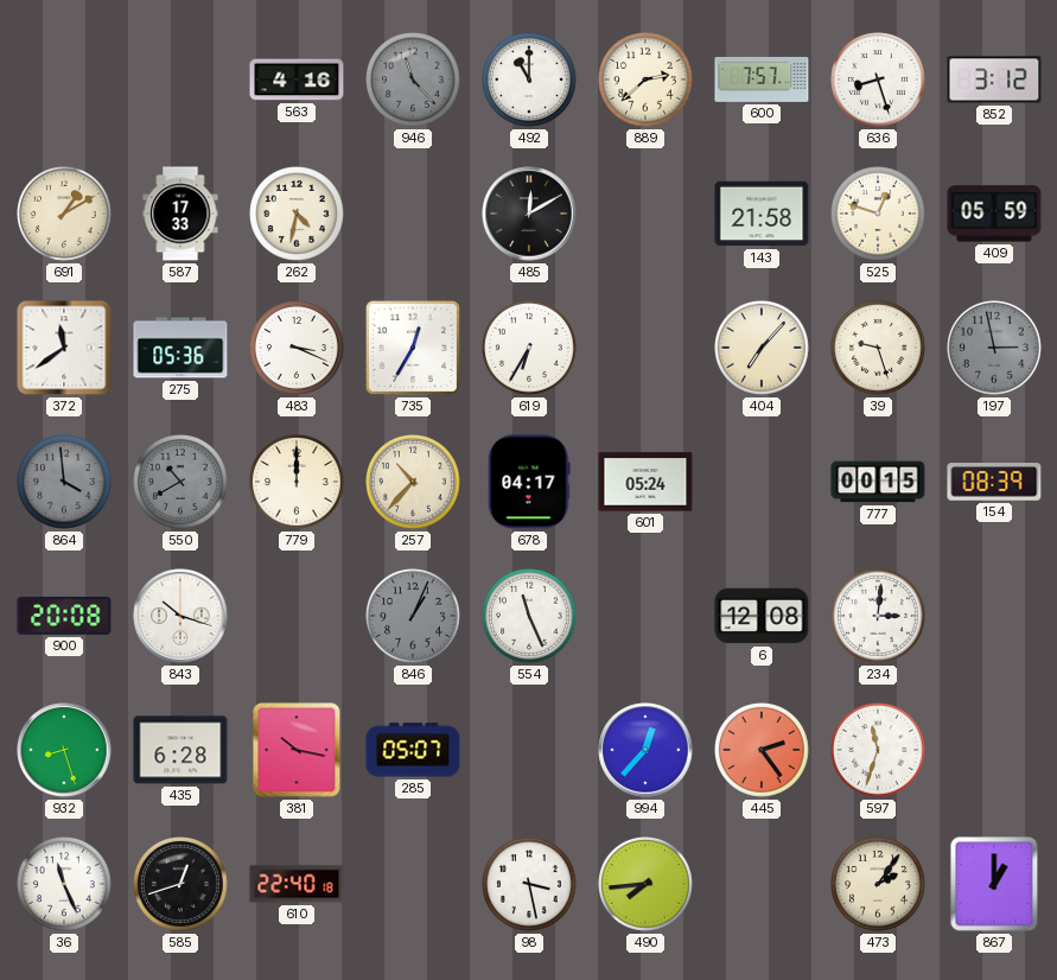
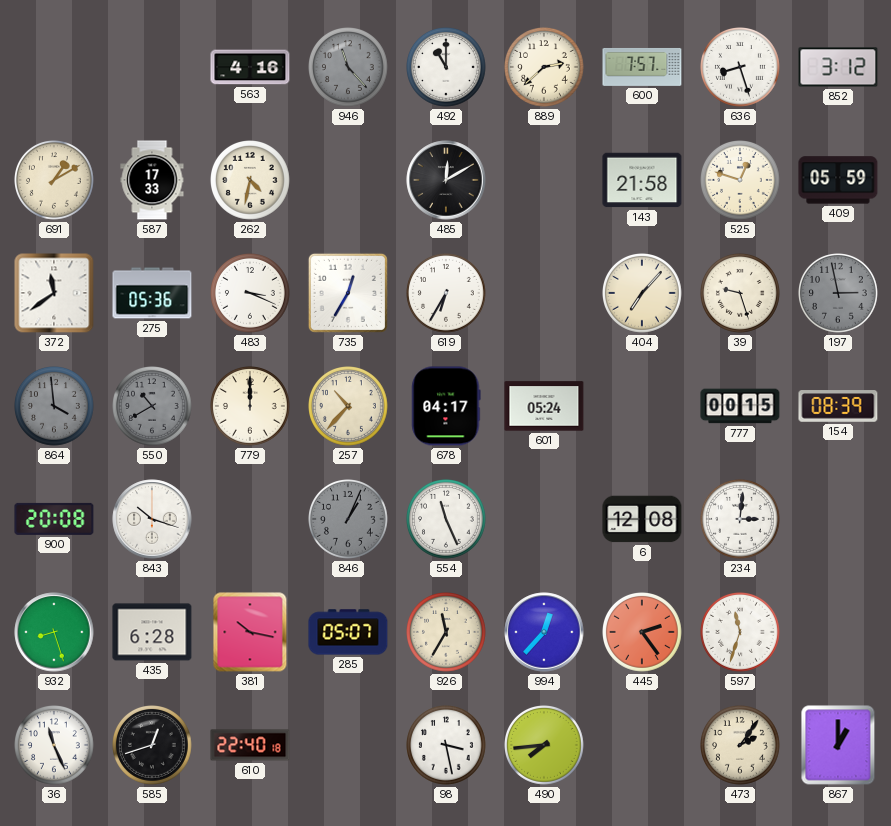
926: none -> 11:35 (447, 633)
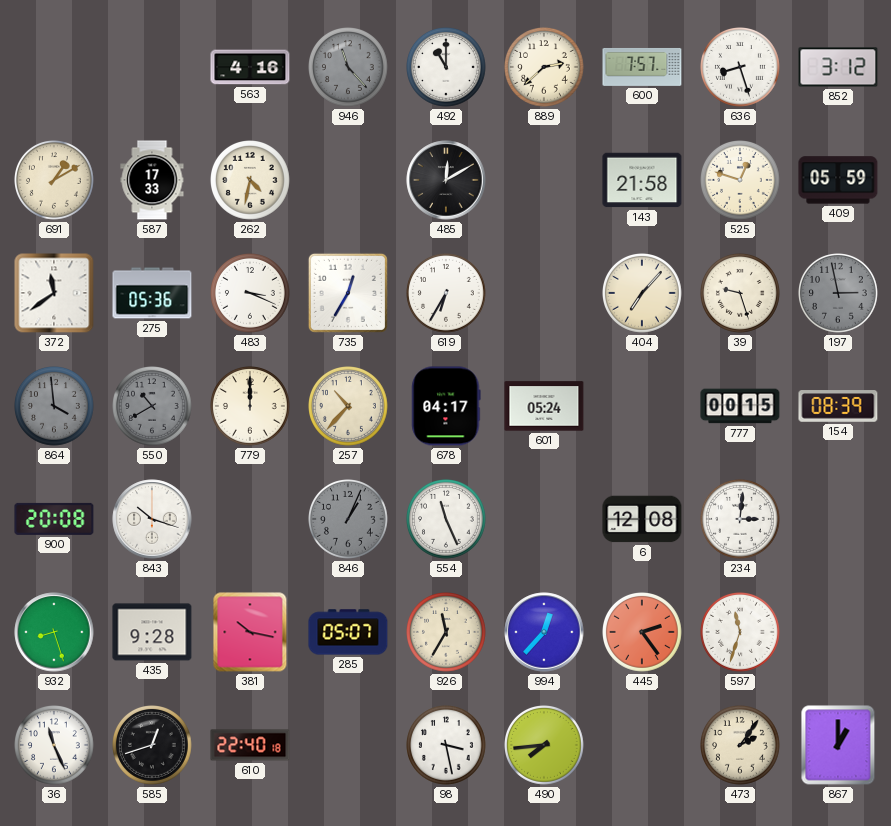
435: 6:28 -> 9:28 (152, 632)
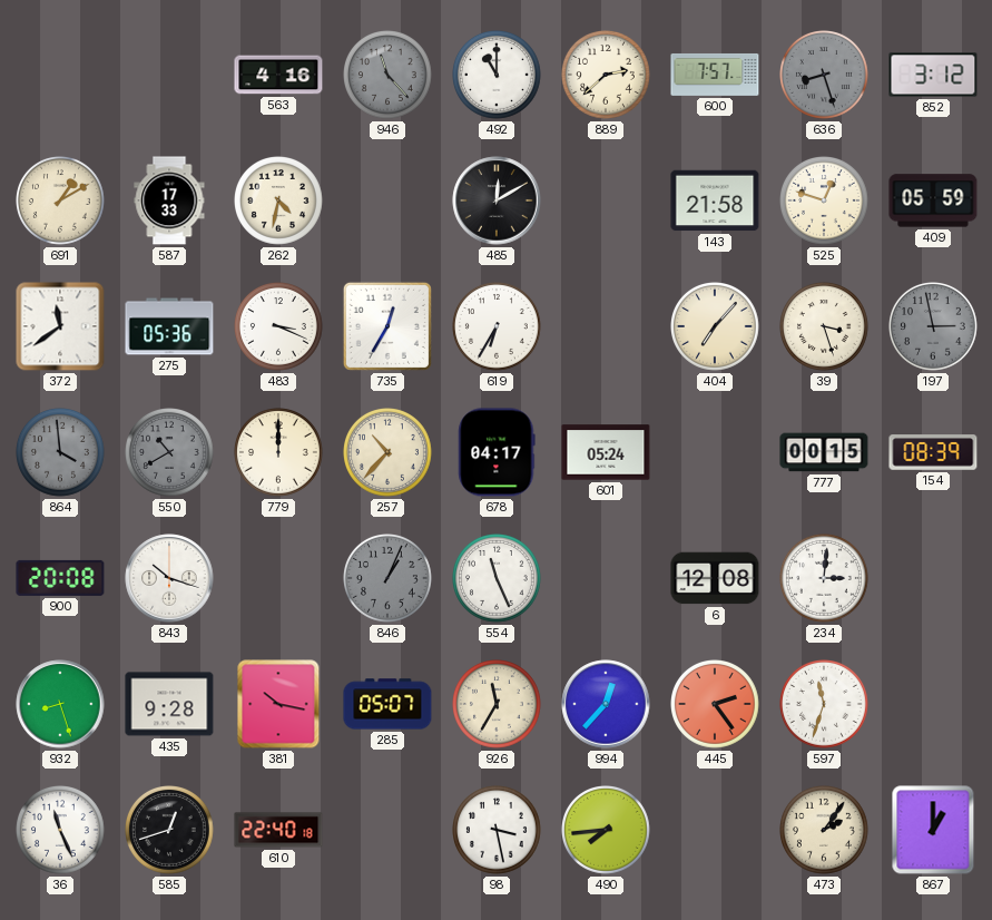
636 dial: white -> grey (825, 76)
39: 9:27 -> 3:27 (825, 327)
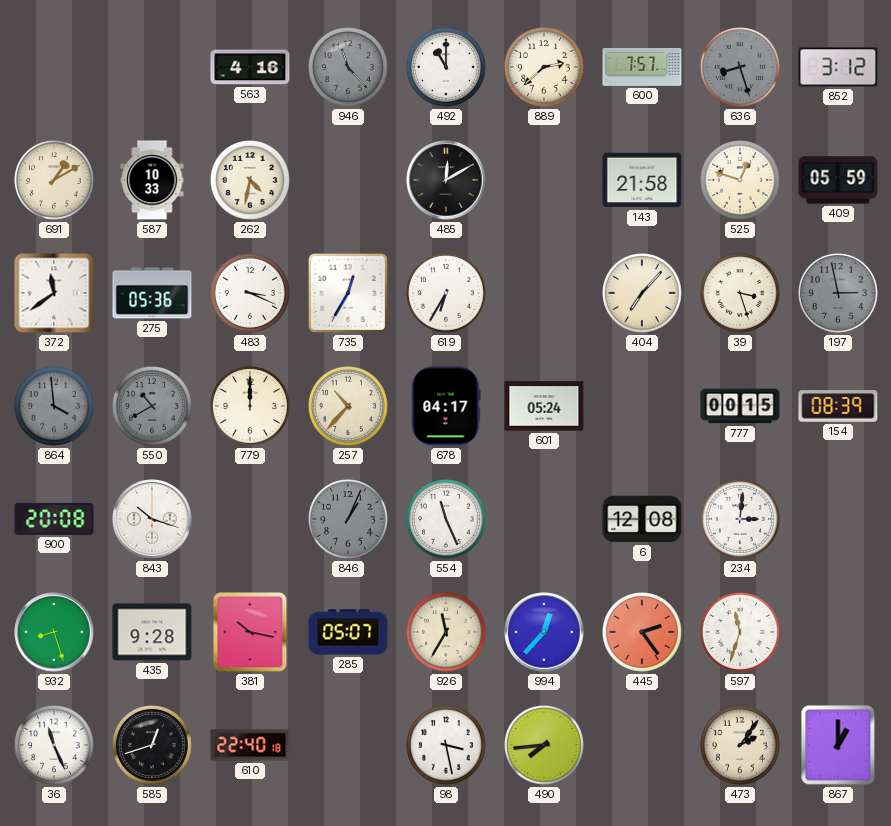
587: 17:33 -> 10:33 (152, 180)
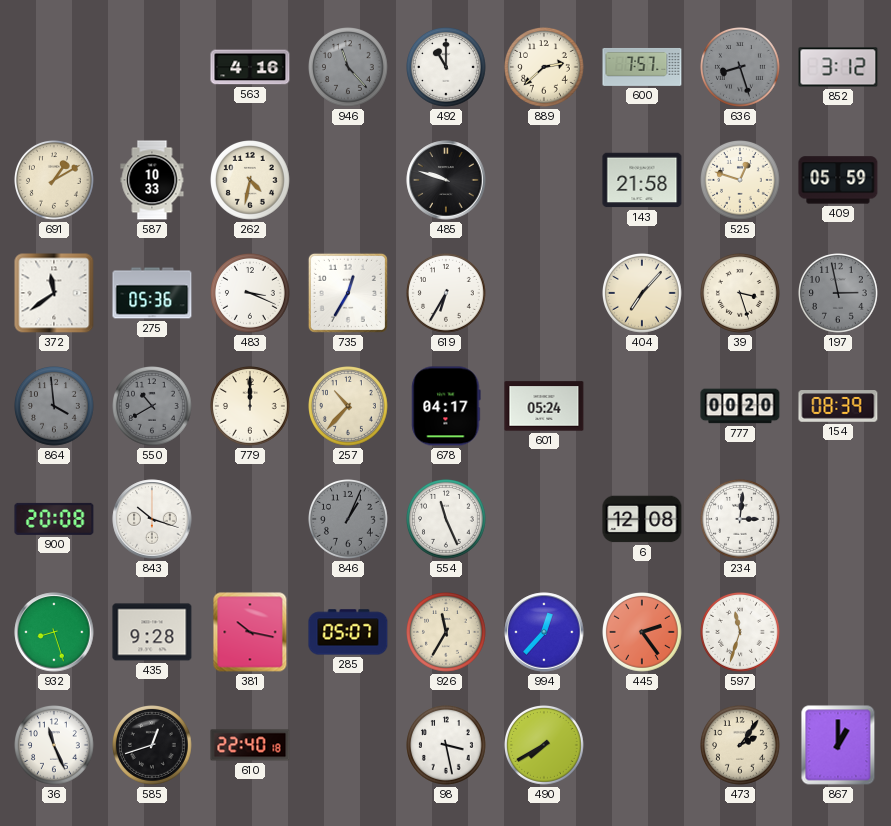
485: 12:10 -> 9:48 (446, 180)
777: 00:15 -> 00:20 (740, 406)
490: 7:44 -> 7:40 (545, 746)
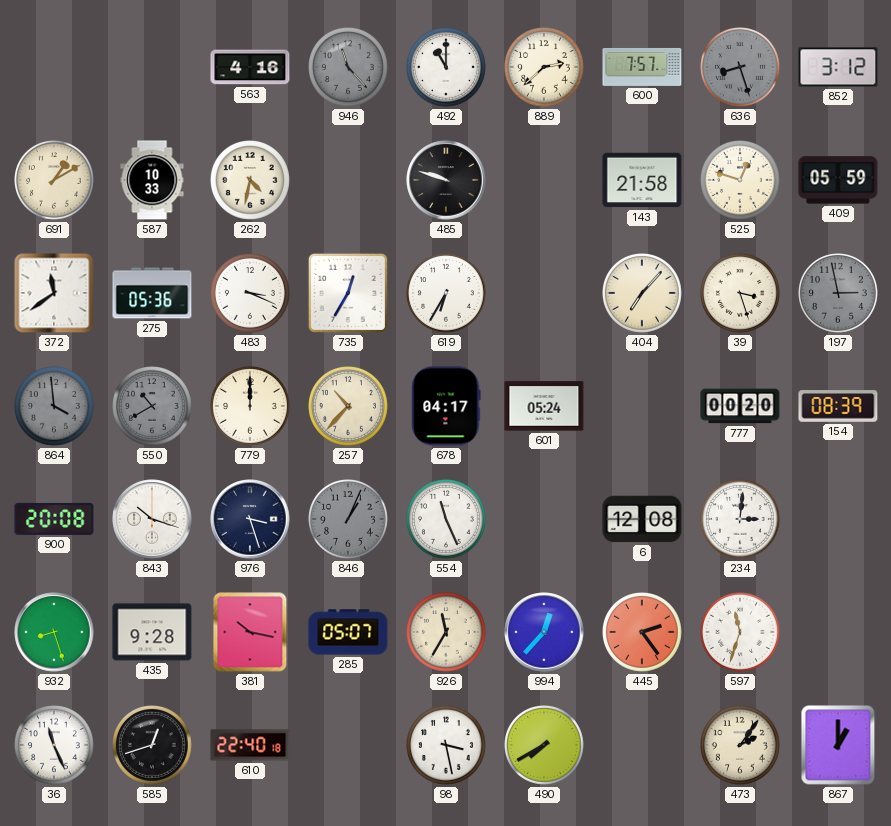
976: none -> 3:27 (250, 519)
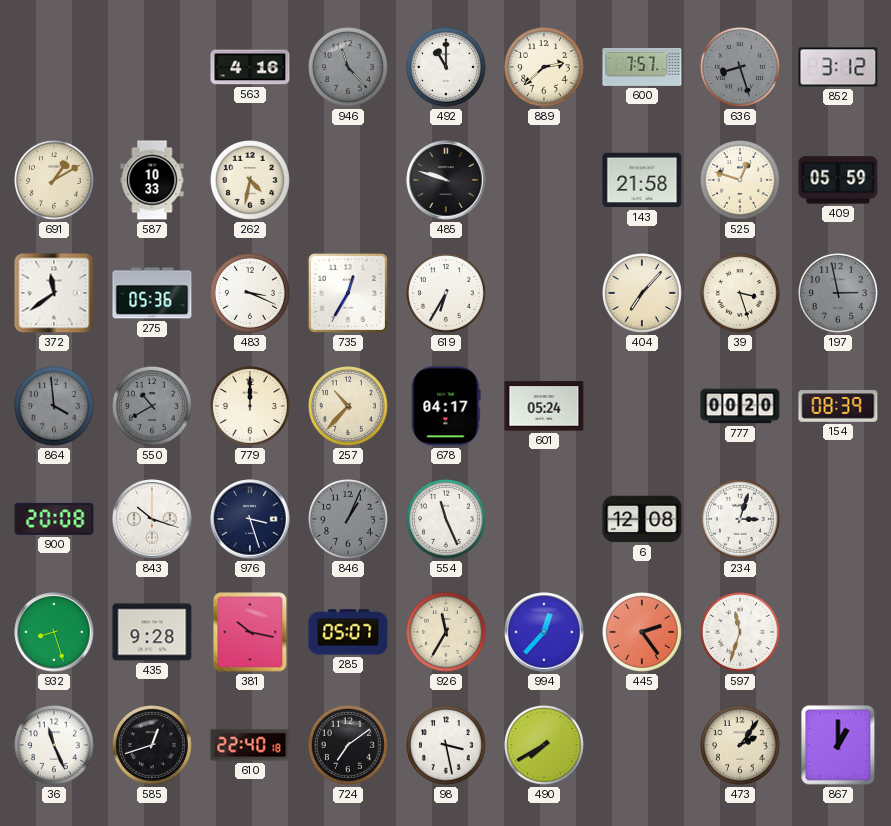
234: 3:01 -> 3:03 (741, 520)
724: none -> 7:09 (349, 746)
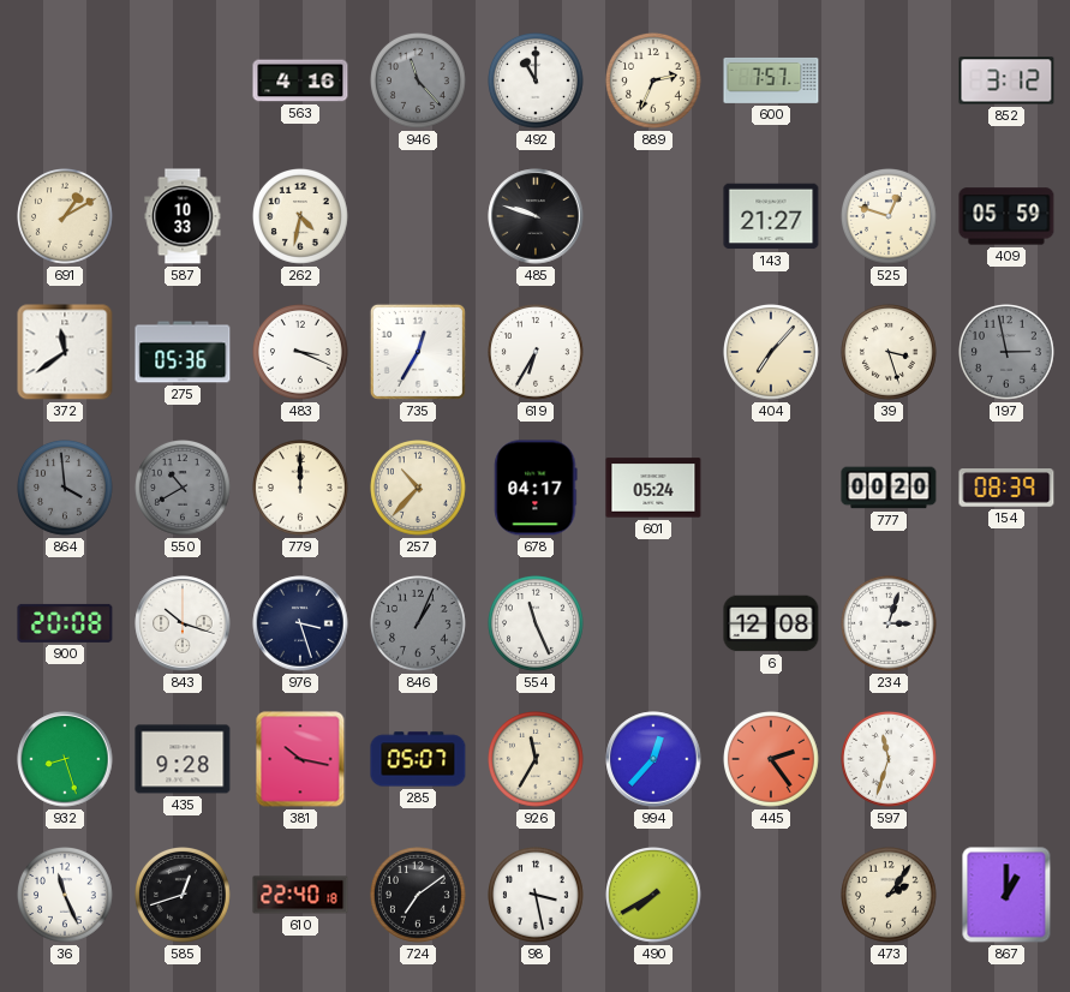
889: 2:38 -> 2:34 (654, 82)
636: 8:27 -> none (741, 68)
143: 21:58 -> 21:27 (771, 216)
